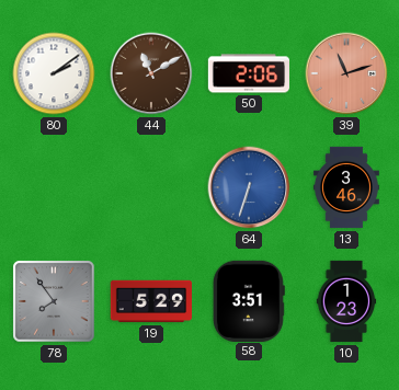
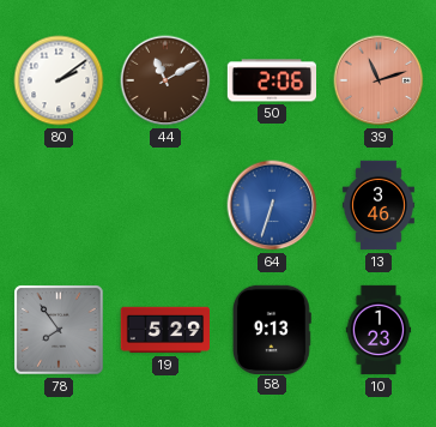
58: 3:51 -> 9:13 (272, 329)
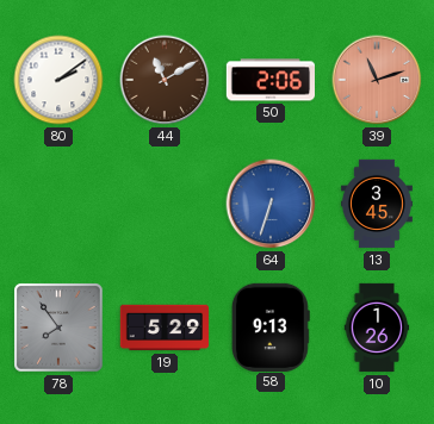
13: 3:46 -> 3:45 (377, 204)
10: 1:23 -> 1:26 (377, 328)
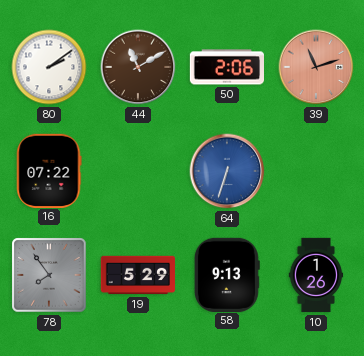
16: none -> 07:22 (49, 170)
13: 3:45 -> none (377, 204)
